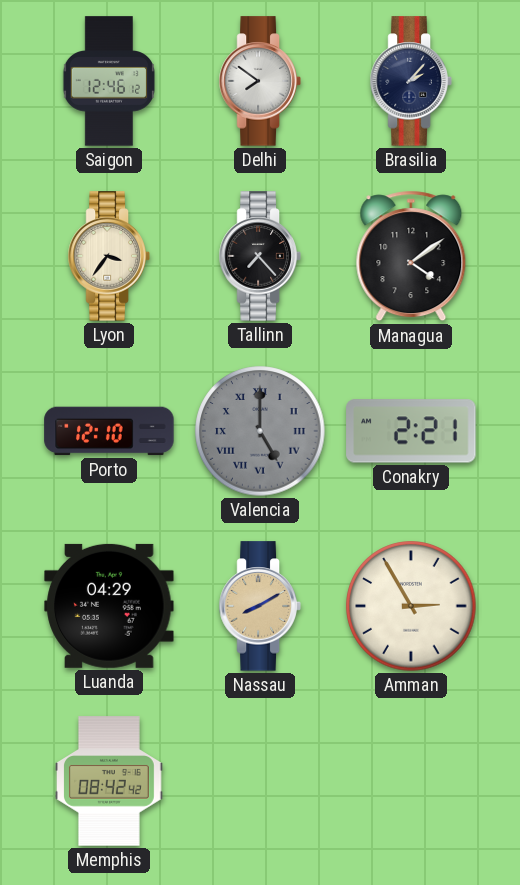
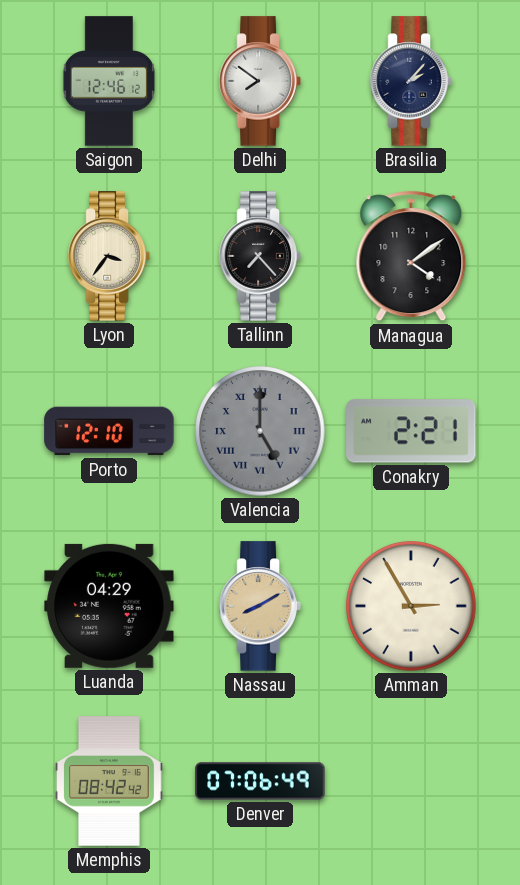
Denver: none -> 07:06 (260, 781)
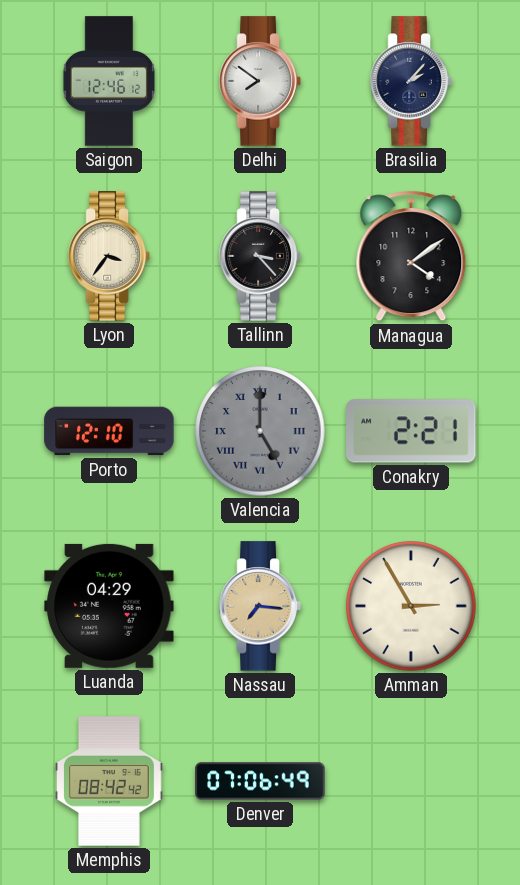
Tallinn: 7:23 -> 3:23 (260, 256)
Nassau: 8:10 -> 7:16 (260, 606)
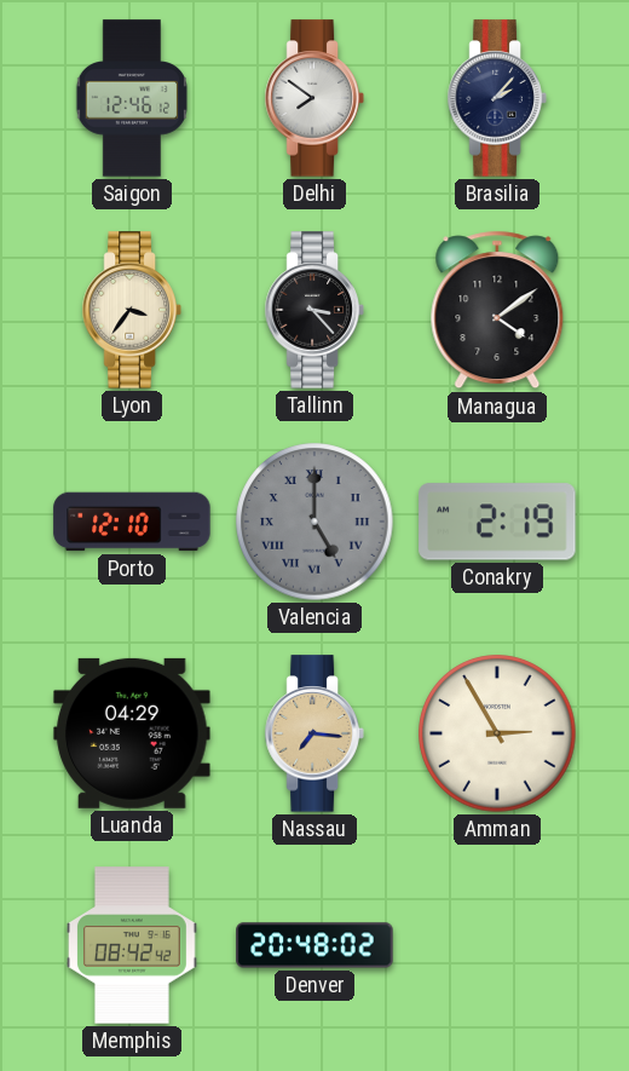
Conakry: 2:21 -> 2:19 (497, 522)
Denver: 07:06 -> 20:48 (314, 945)
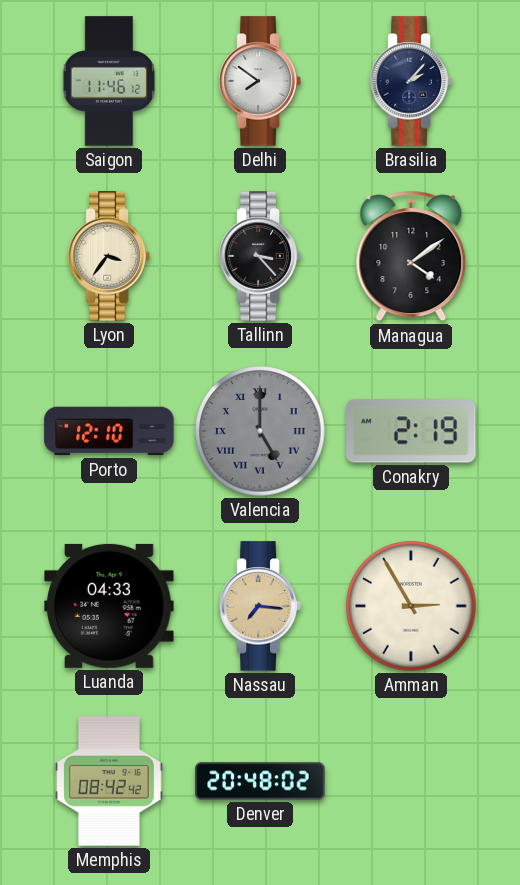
Saigon: 12:46 -> 11:46 (109, 81)
Luanda: 04:29 -> 04:33 (109, 606)
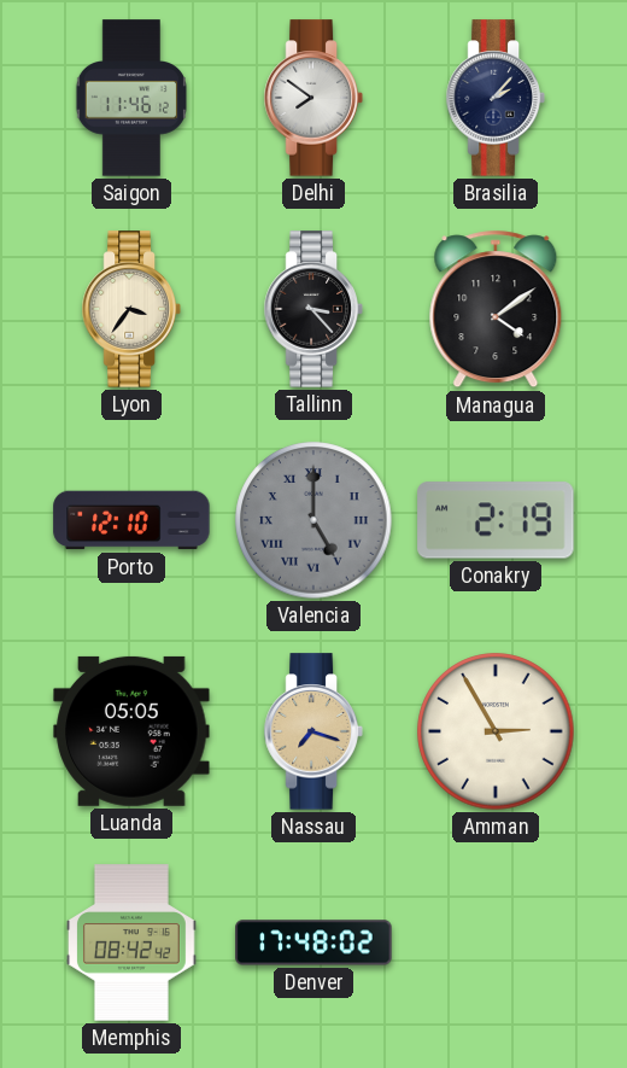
Luanda: 04:33 -> 05:05 (131, 731)
Nassau: 7:16 -> 7:18 (313, 731)
Denver: 20:48 -> 17:48 (313, 942)
